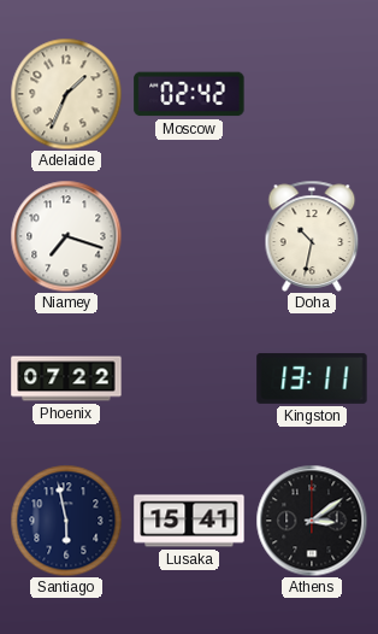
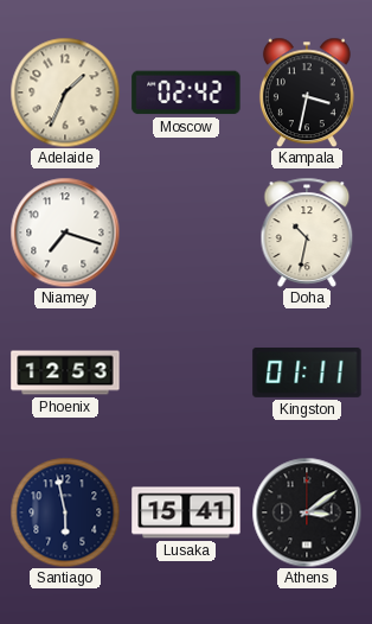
Kampala: none -> 3:32 (307, 93)
Phoenix: 07:22 -> 12:53 (65, 373)
Kingston: 13:11 -> 01:11 (307, 373)
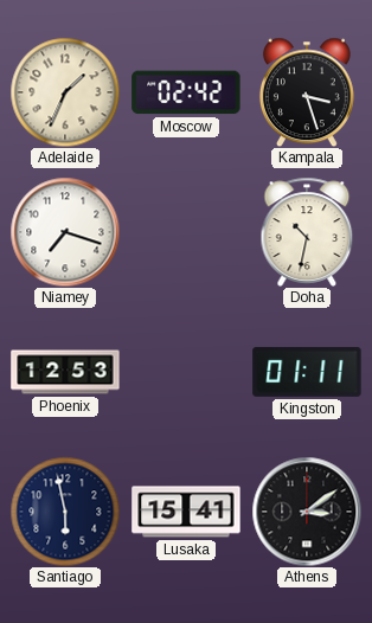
Kampala: 3:32 -> 3:27 (307, 92)
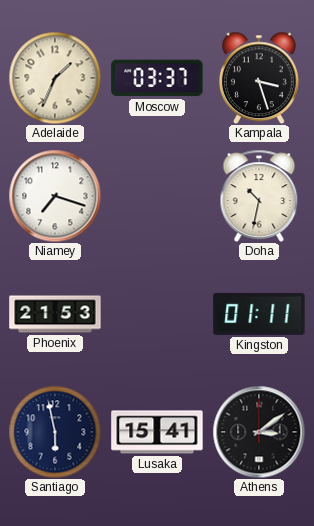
Moscow: 02:42 -> 03:37 (157, 78)
Phoenix: 12:53 -> 21:53 (55, 314)
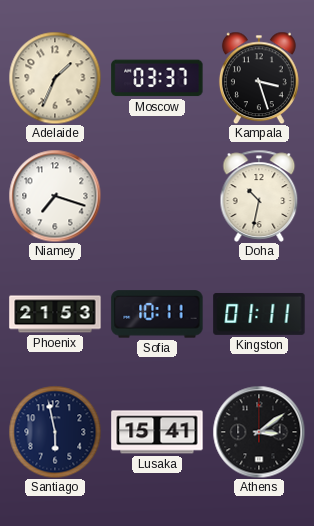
Sofia: none -> 10:11 (157, 314)
